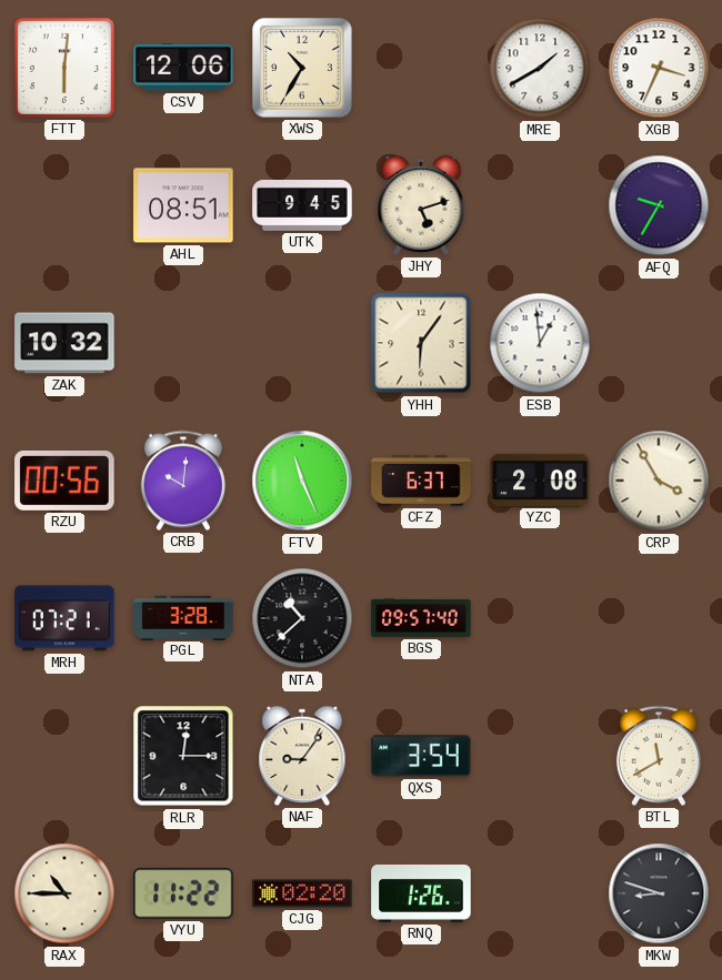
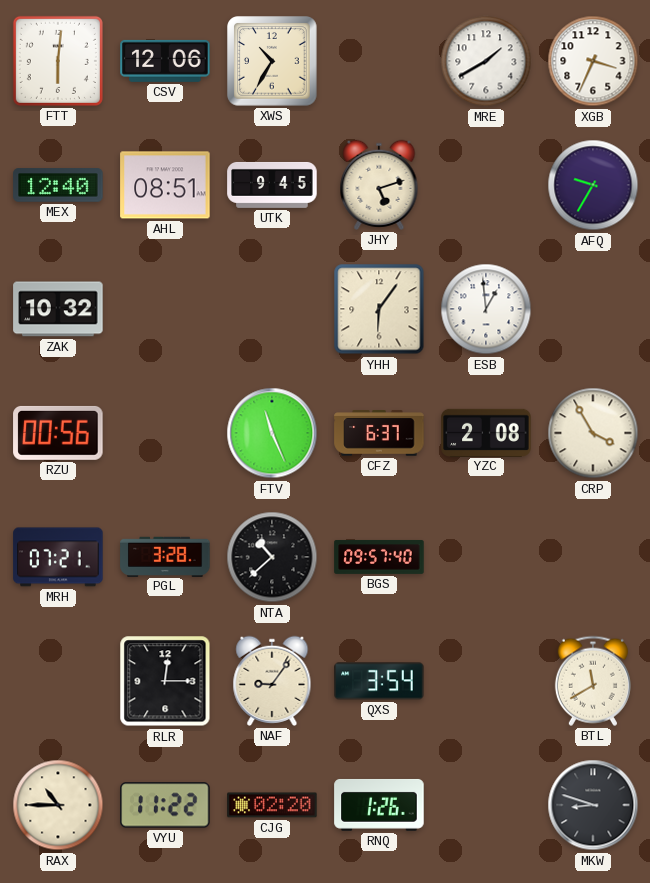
MEX: none -> 12:40 (58, 185)
CRB: 10:01 -> none (183, 481)
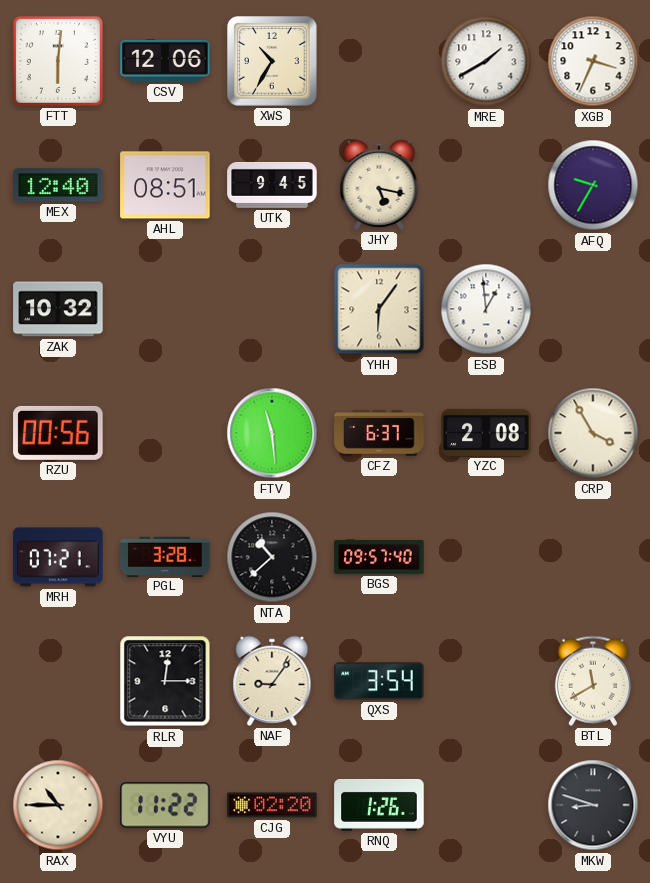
JHY: 5:12 -> 5:17 (379, 185)
FTV: 11:26 -> 11:29 (272, 433)
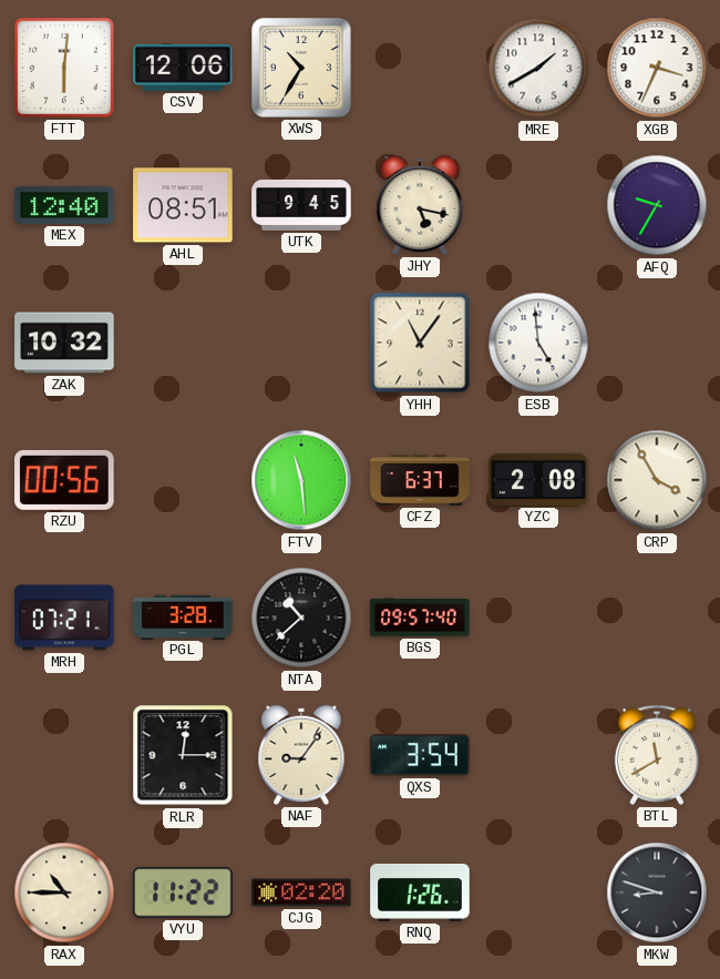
YHH: 6:06 -> 11:06 (420, 343)
ESB: 12:59 -> 4:59 (538, 343)
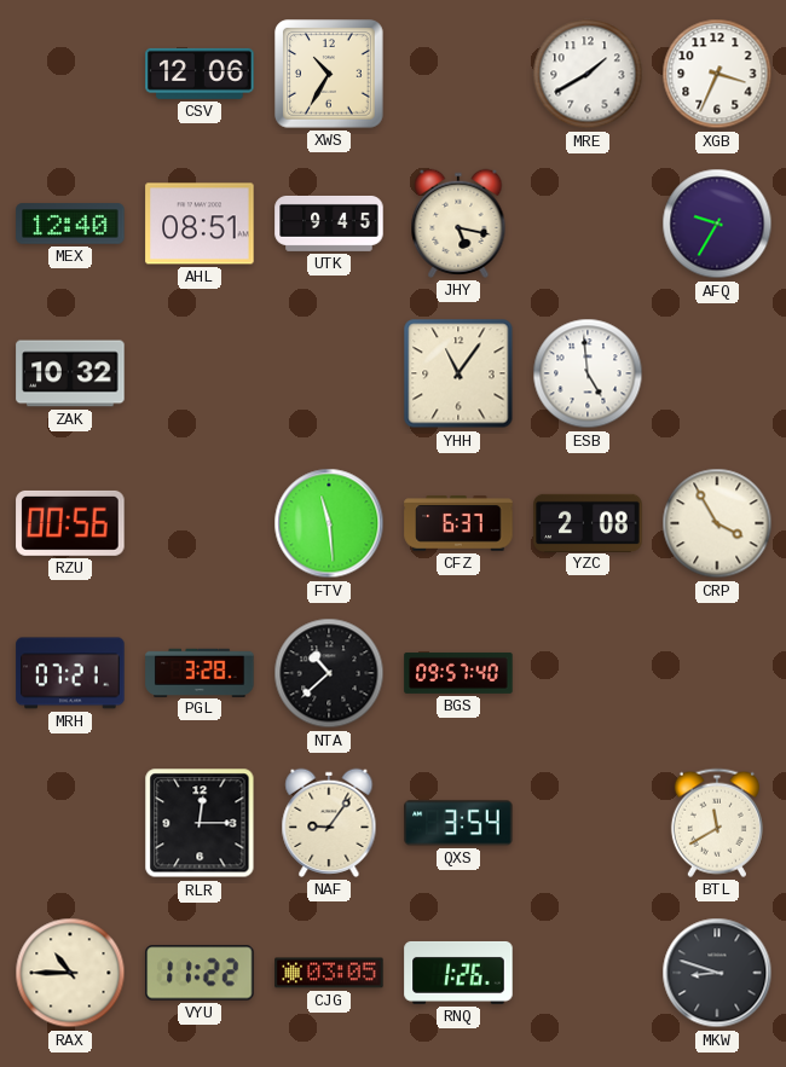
FTT: 6:01 -> none (64, 68)
CJG: 02:20 -> 03:05 (329, 973)
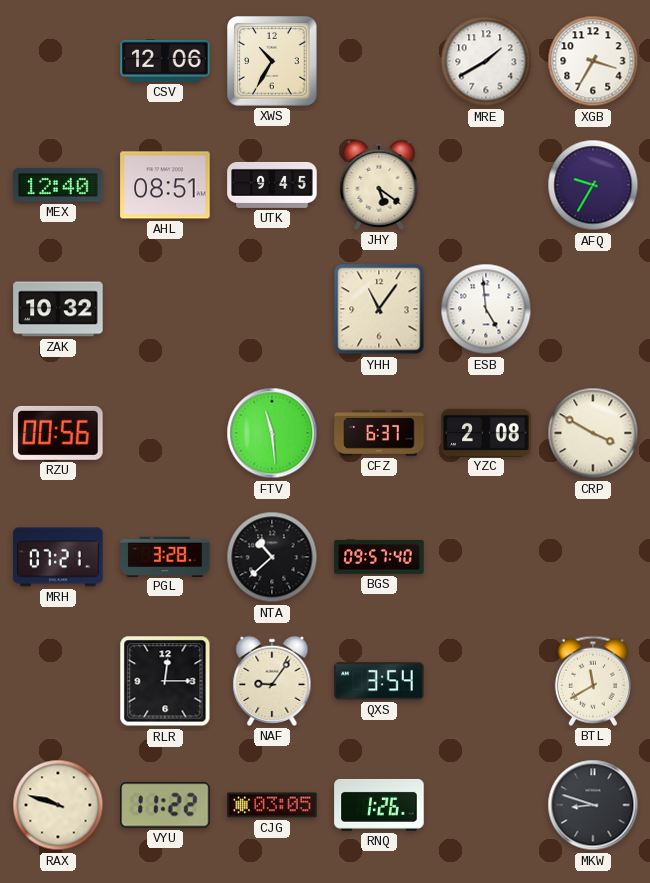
XGB: 3:34 -> 3:35 (593, 61)
JHY: 5:17 -> 5:21 (379, 185)
CRP: 3:55 -> 3:50 (593, 433)
RAX: 10:45 -> 9:48 (58, 805)
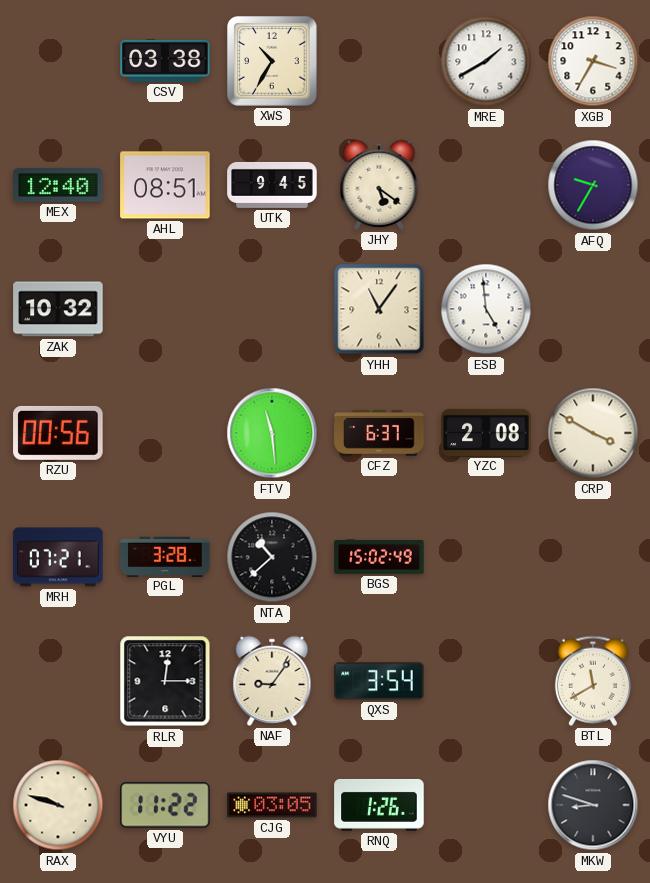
CSV: 12:06 -> 03:38 (165, 61)
BGS: 09:57 -> 15:02 (379, 557)
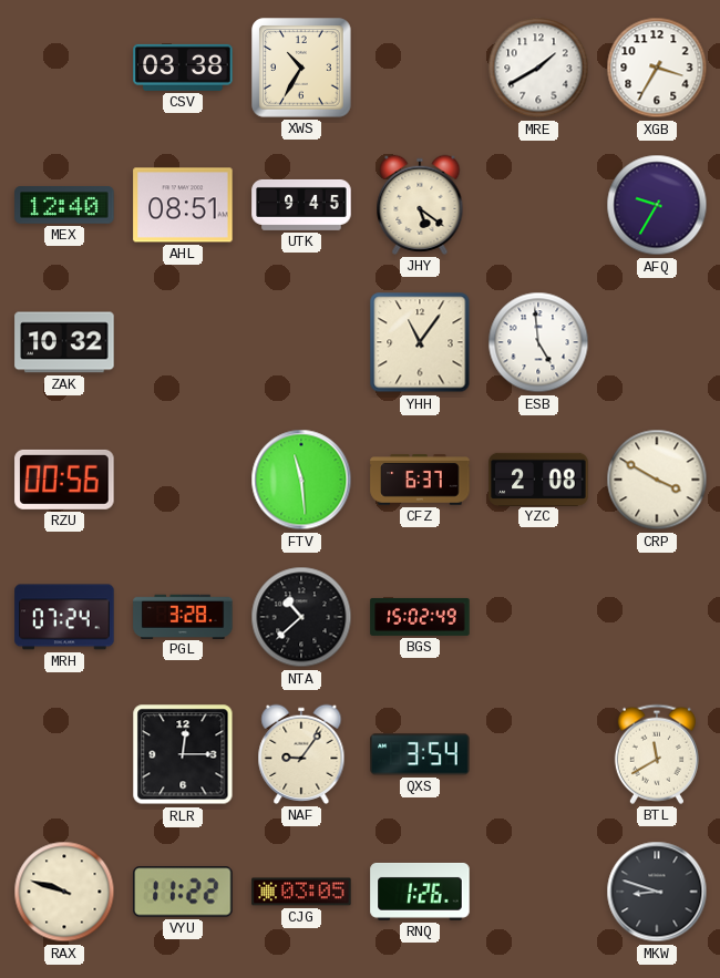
MRH: 07:21 -> 07:24 (64, 617)
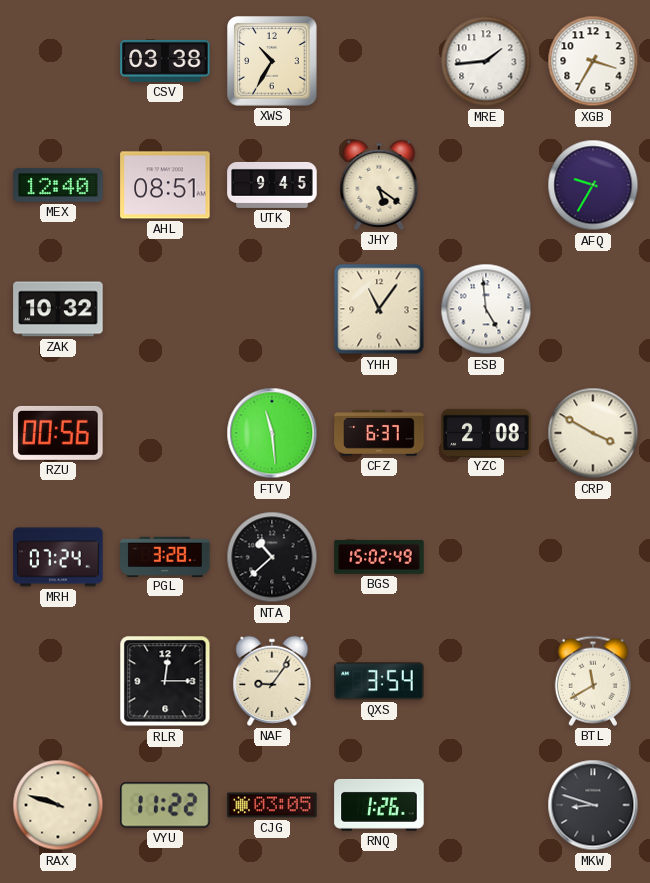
MRE: 1:40 -> 1:44 (486, 61)
